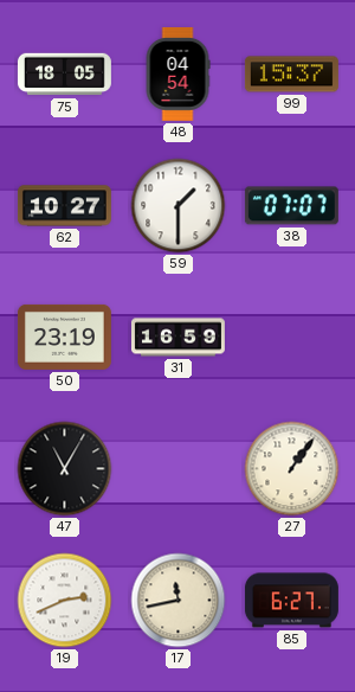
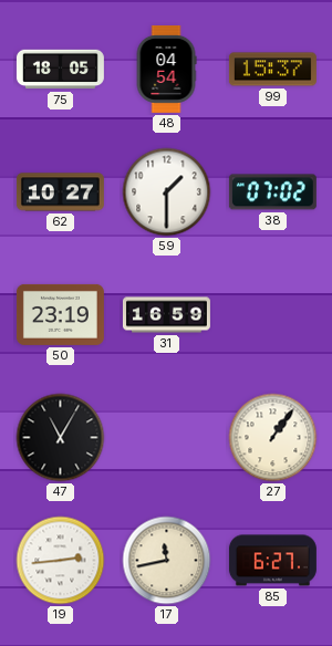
38: 07:07 -> 07:02 (272, 192)
19: 2:41 -> 2:44 (61, 561)
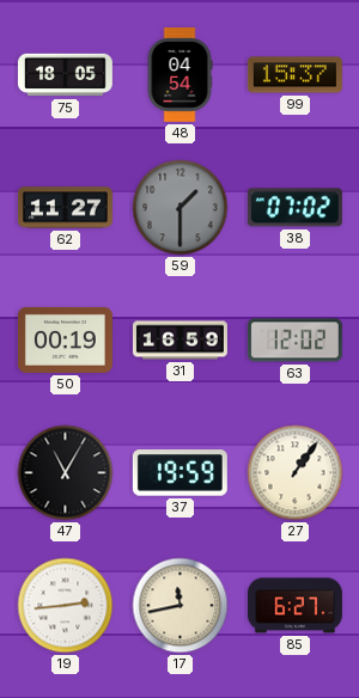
62: 10:27 -> 11:27 (65, 208)
59 dial: white -> grey (181, 208)
50: 23:19 -> 00:19 (65, 339)
63: none -> 12:02 (294, 341)
37: none -> 19:59 (180, 473)
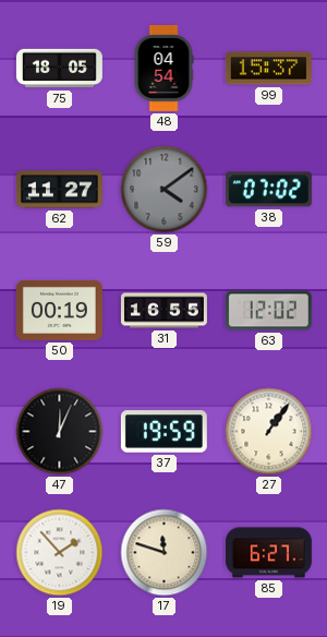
59: 1:30 -> 4:09 (165, 190)
31: 16:59 -> 16:55 (163, 311)
47: 11:05 -> 12:04 (60, 432)
19: 2:44 -> 1:53 (60, 553)
17: 11:43 -> 11:48 (165, 553)
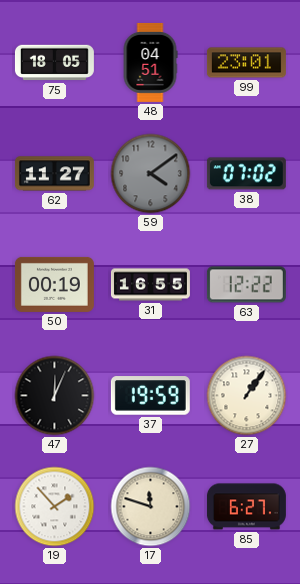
48: 04:54 -> 04:51 (150, 62)
99: 15:37 -> 23:01 (246, 63)
63: 12:02 -> 12:22 (246, 285)
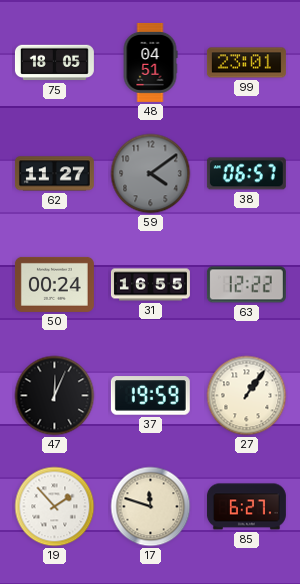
38: 07:02 -> 06:57 (246, 174)
50: 00:19 -> 00:24 (54, 284)
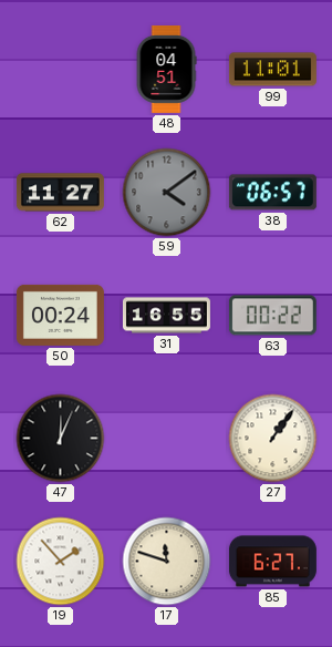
75: 18:05 -> none (54, 63)
99: 23:01 -> 11:01 (272, 70)
63: 12:22 -> 00:22 (272, 316)
37: 19:59 -> none (150, 396)
